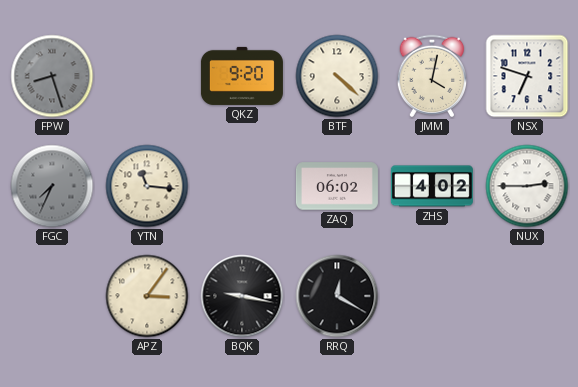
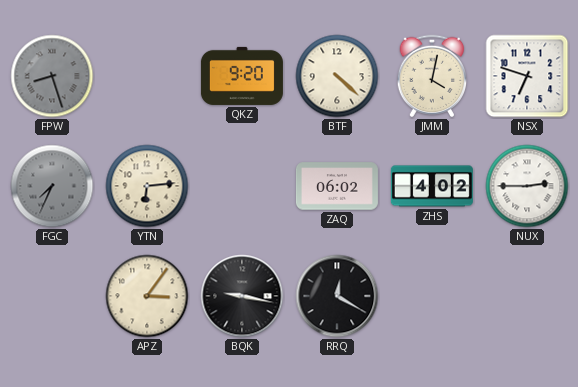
YTN: 11:16 -> 6:14 (147, 186)
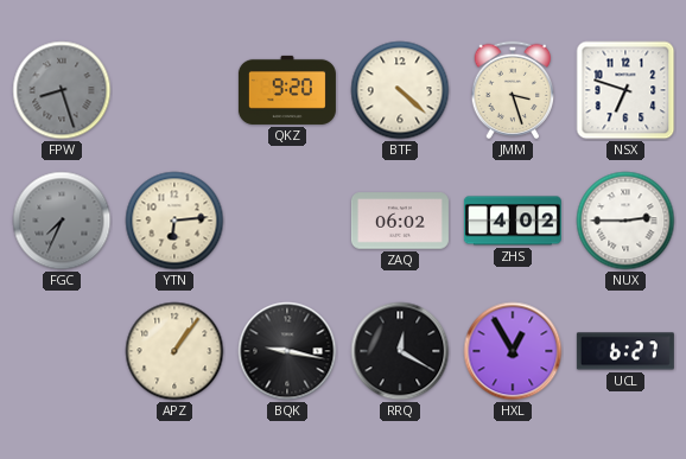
JMM: 4:02 -> 3:27 (513, 90)
APZ: 3:06 -> 1:06 (174, 351)
HXL: none -> 12:55 (513, 351)
UCL: none -> 6:27 (625, 351)
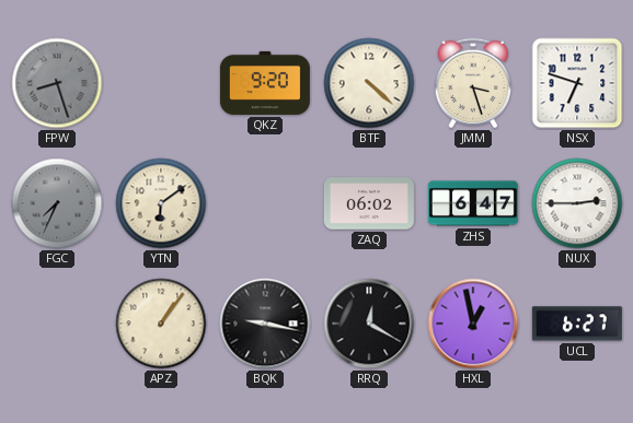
YTN: 6:14 -> 6:09 (161, 203)
ZHS: 4:02 -> 6:47 (473, 203)
HXL: 12:55 -> 12:58 (473, 324)
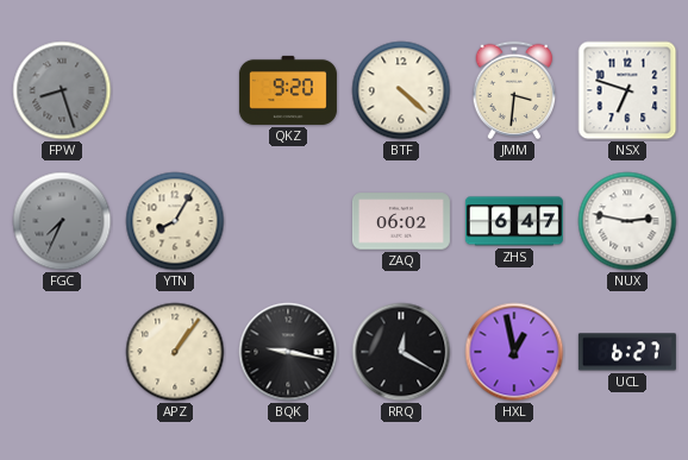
JMM: 3:27 -> 3:31 (514, 90)
YTN: 6:09 -> 8:05 (175, 221)
NUX: 2:45 -> 2:47 (627, 221)
